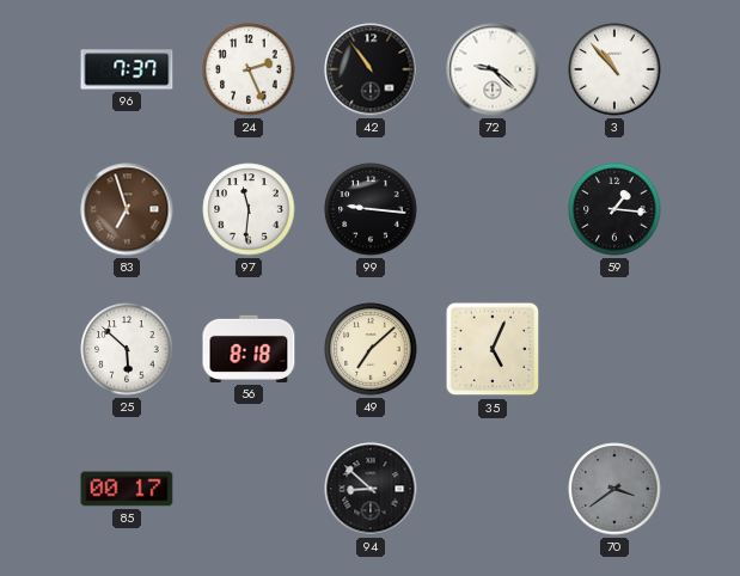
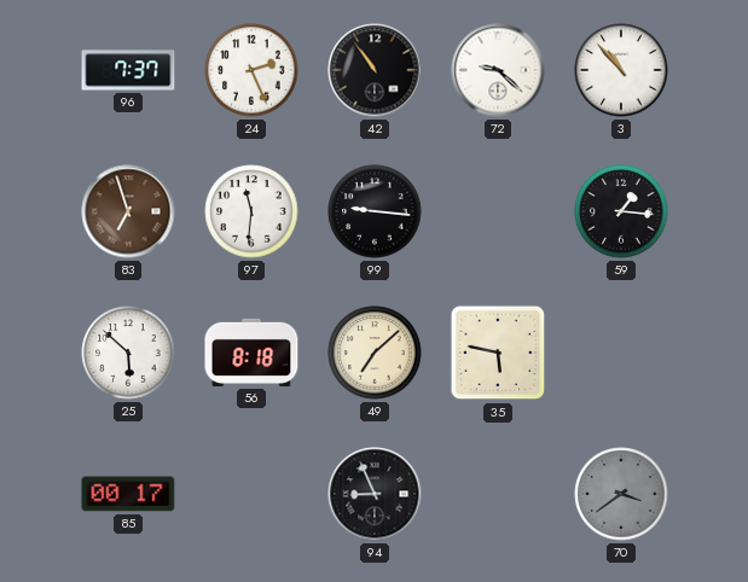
35: 5:04 -> 5:47 (498, 353)
94: 8:52 -> 8:56 (375, 494)
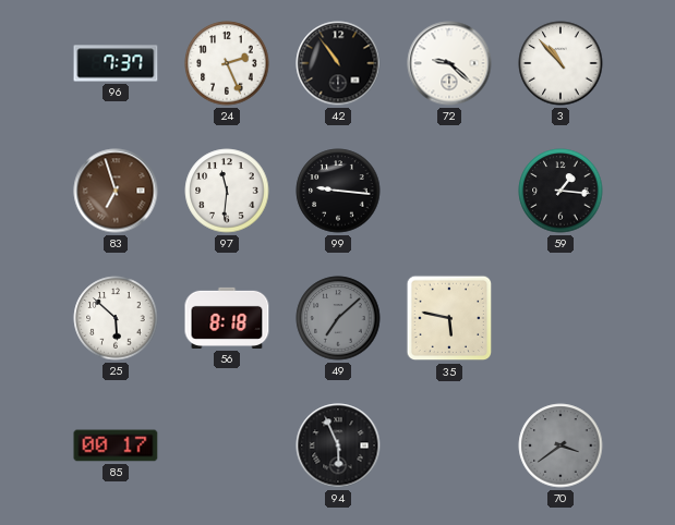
49 dial: cream -> grey (338, 318)
94: 8:56 -> 5:56 (338, 445)
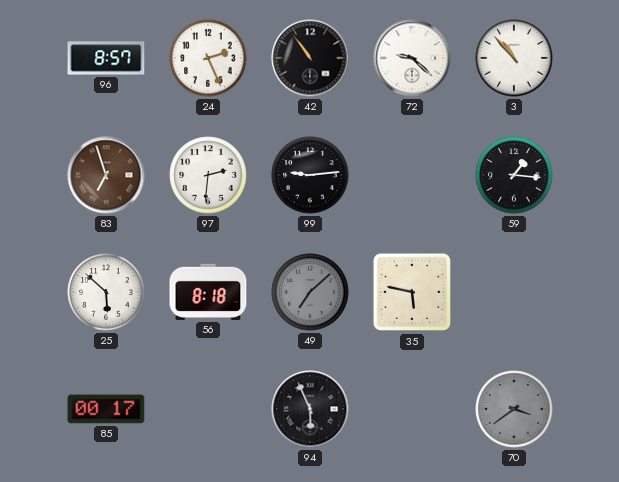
96: 7:37 -> 8:57 (106, 58)
97: 11:31 -> 2:31 (208, 175)
99: 9:16 -> 9:14 (310, 175)
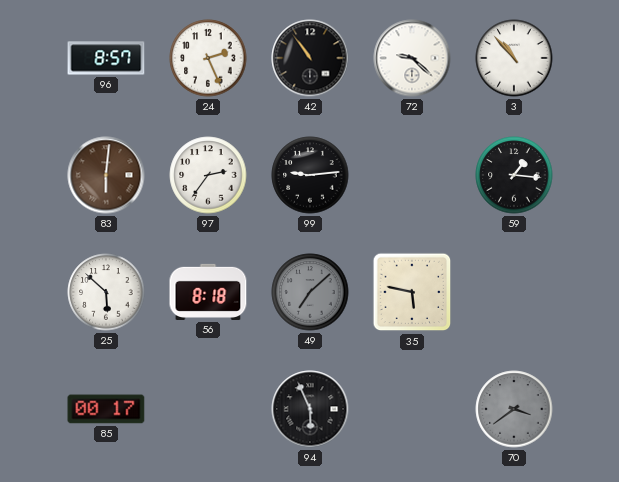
83: 6:57 -> 6:01 (106, 175)
97: 2:31 -> 2:36 (208, 175)
